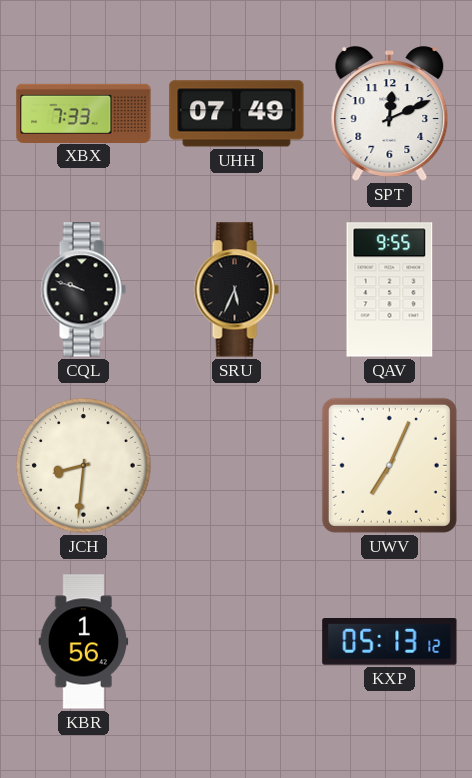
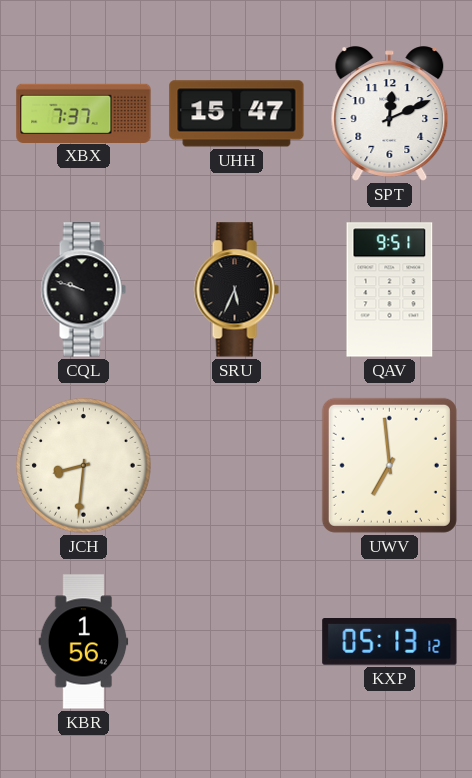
XBX: 7:33 -> 7:37 (84, 113)
UHH: 07:49 -> 15:47 (237, 114)
QAV: 9:55 -> 9:51 (390, 290)
UWV: 7:04 -> 6:59 (389, 465)
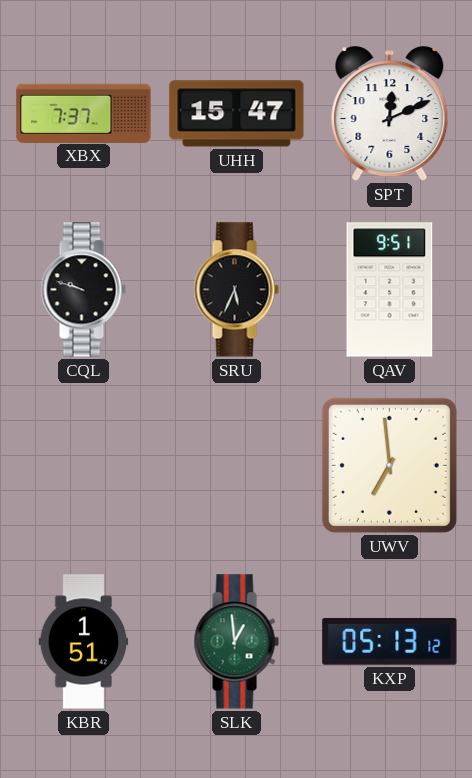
JCH: 8:31 -> none (84, 466)
KBR: 1:56 -> 1:51 (84, 642)
SLK: none -> 12:59 (236, 642)
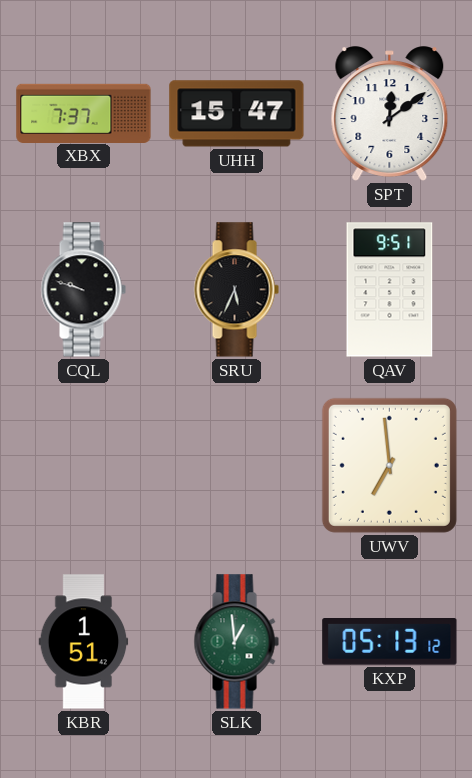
SPT: 12:11 -> 12:09 (390, 114)
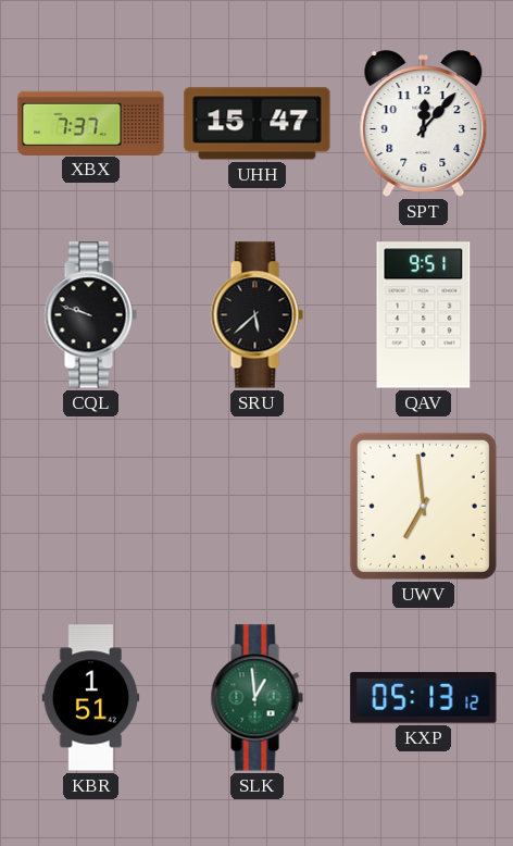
SPT: 12:09 -> 12:07 (424, 124)
SRU: 5:34 -> 5:38 (256, 315)
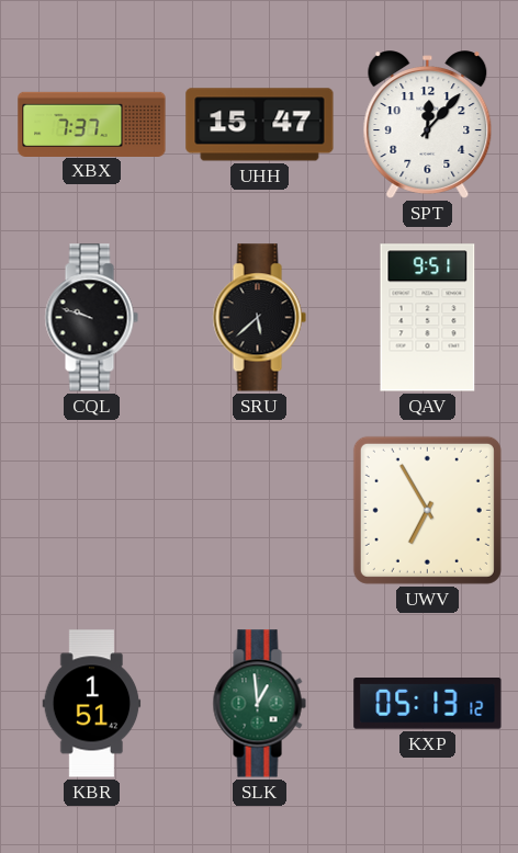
UWV: 6:59 -> 6:55 (427, 510)
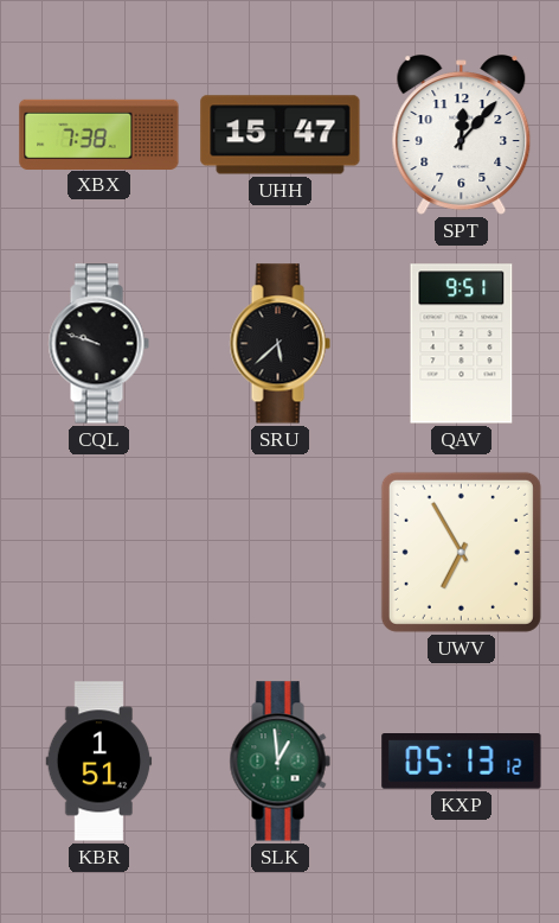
XBX: 7:37 -> 7:38 (99, 134)
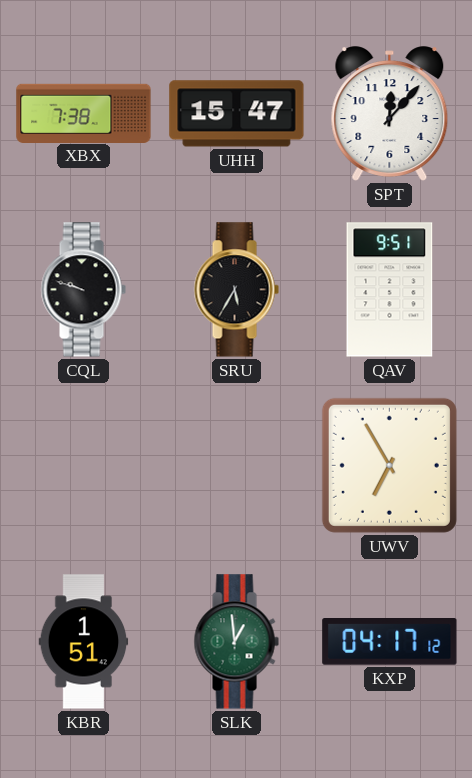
SRU: 5:38 -> 5:35 (236, 290)
KXP: 05:13 -> 04:17 (390, 642)
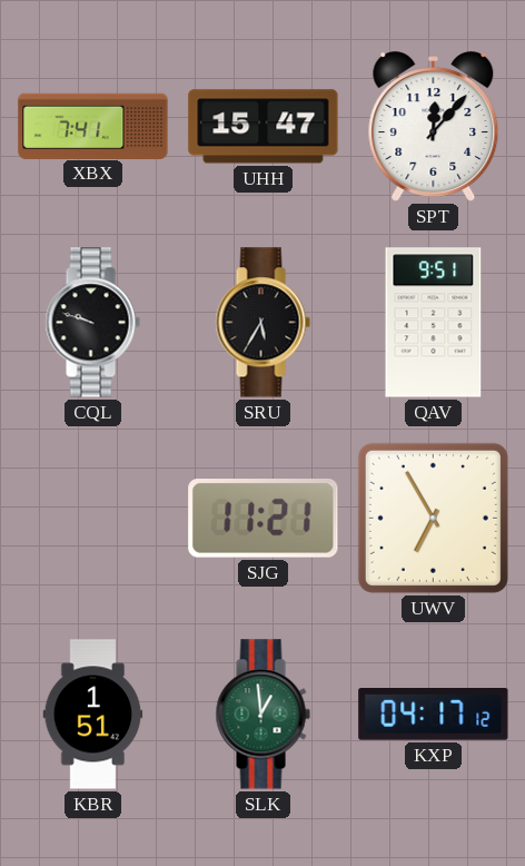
XBX: 7:38 -> 7:41 (93, 126)
SJG: none -> 11:21 (264, 519)
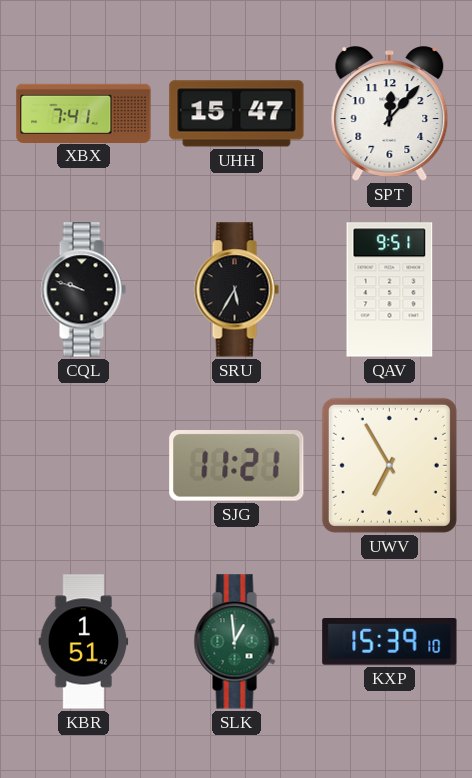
KXP: 04:17 -> 15:39 (390, 642)
